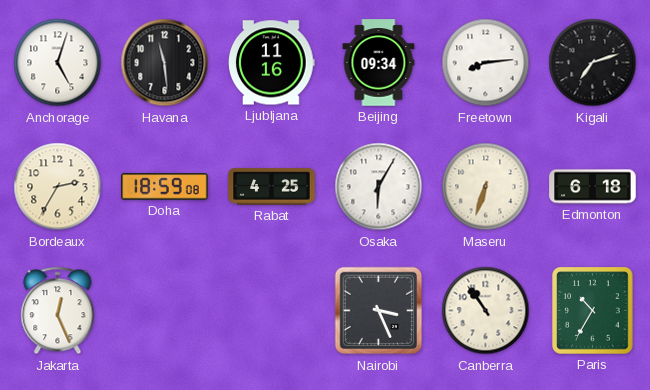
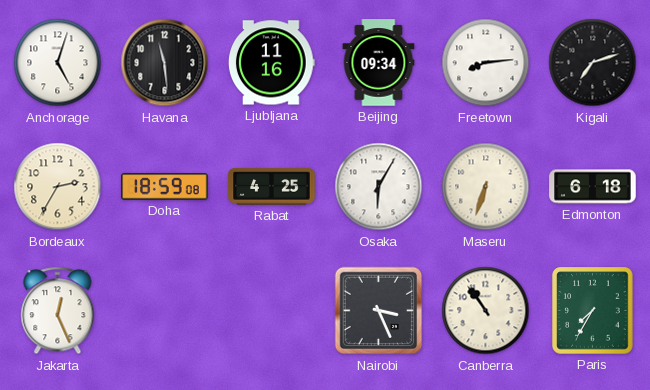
Paris: 10:35 -> 7:35 (593, 311)
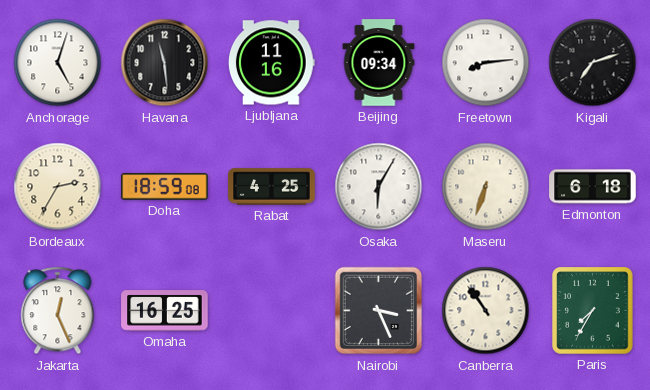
Omaha: none -> 16:25 (165, 311)
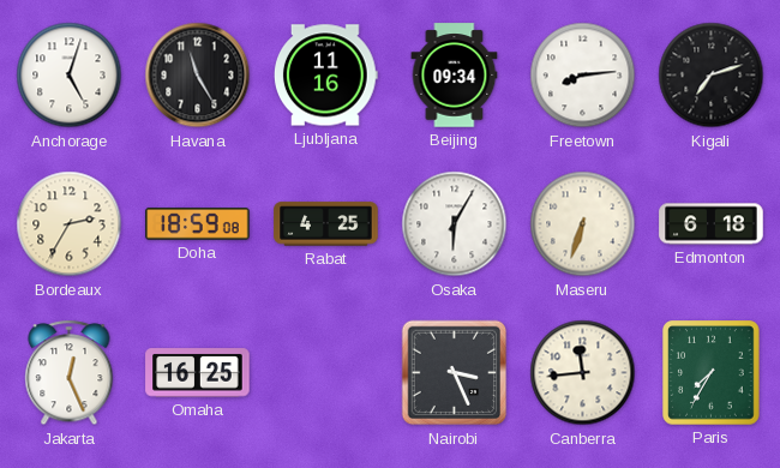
Havana: 11:29 -> 11:25 (198, 76)
Canberra: 10:54 -> 11:44 (583, 373)
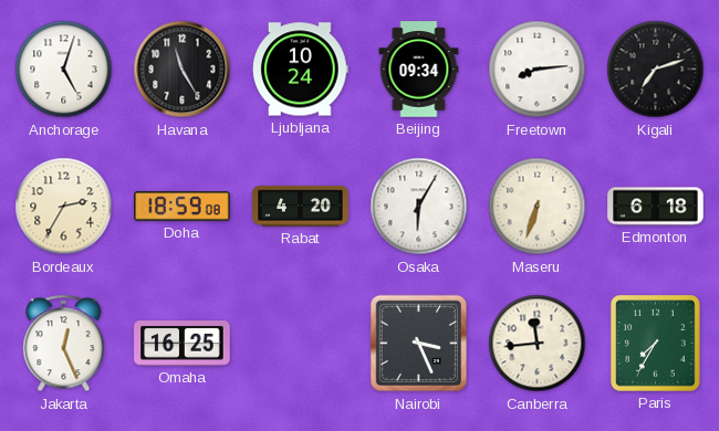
Ljubljana: 11:16 -> 10:24 (300, 70)
Rabat: 4:25 -> 4:20 (301, 207)
